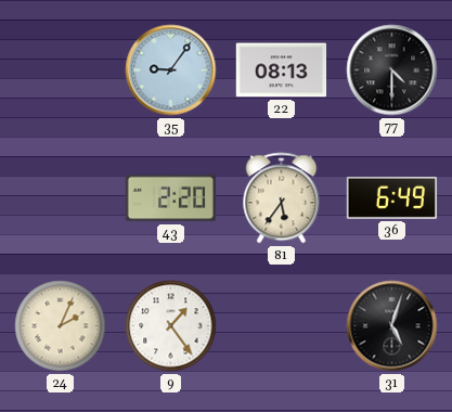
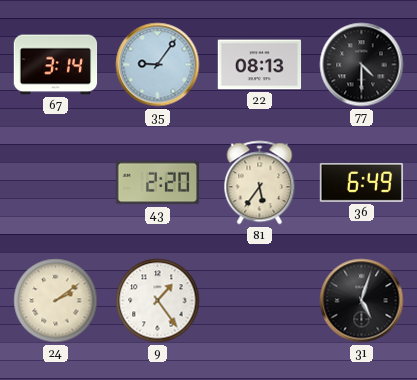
67: none -> 3:14 (56, 65)
24: 2:04 -> 2:09 (56, 301)
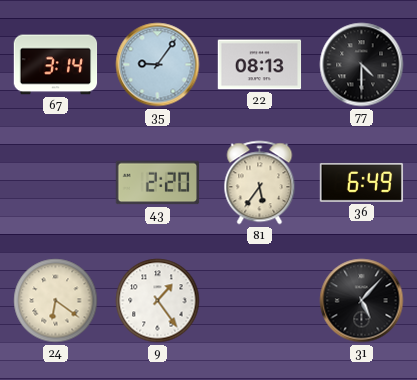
24: 2:09 -> 6:21 (56, 301)
31: 5:03 -> 5:07 (362, 301)
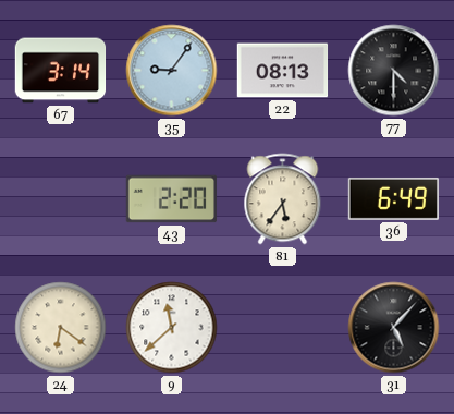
9: 1:24 -> 11:38 (172, 328)
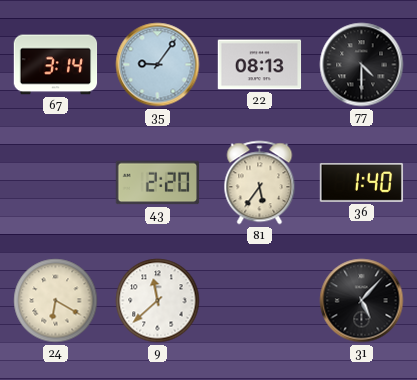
36: 6:49 -> 1:40 (362, 182)
24: 6:21 -> 6:20 (56, 301)
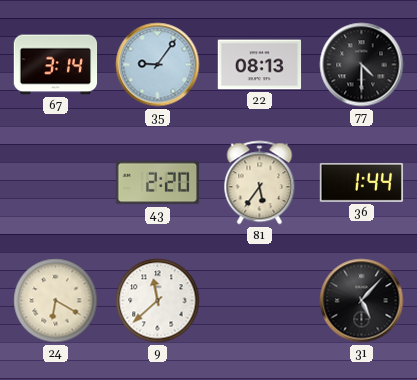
36: 1:40 -> 1:44 (362, 182)
